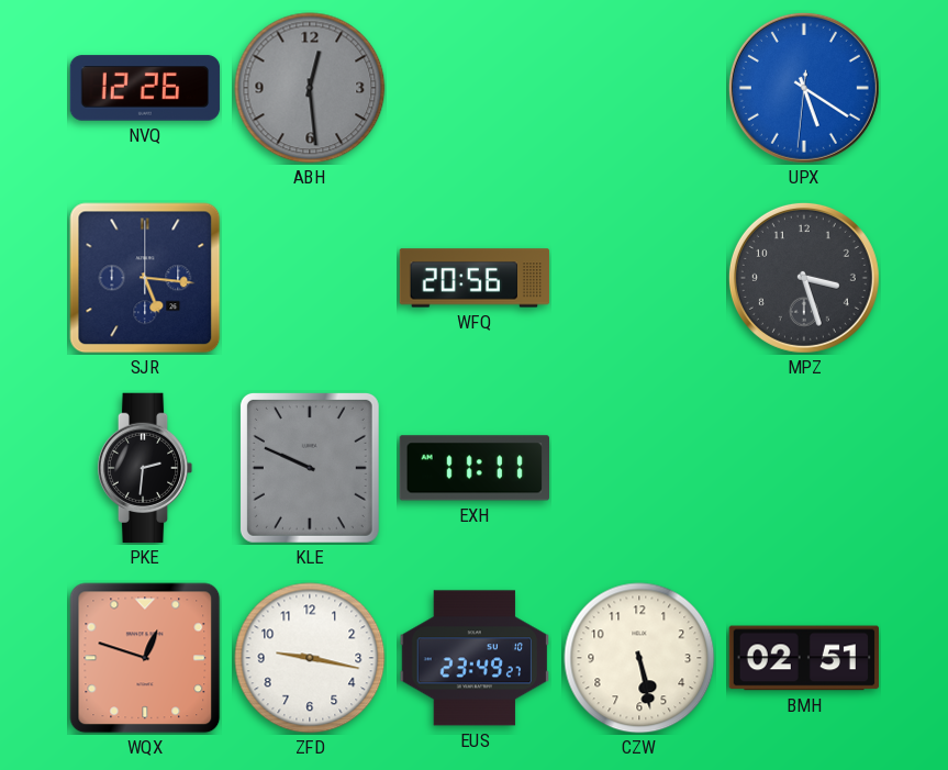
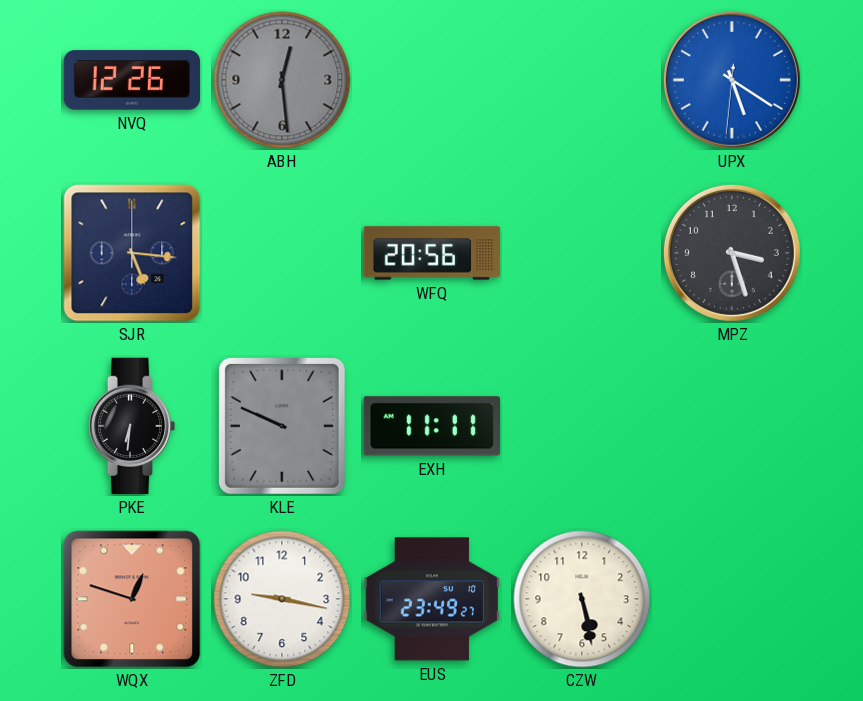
PKE: 2:31 -> 6:31 (132, 426)
BMH: 02:51 -> none (804, 658)
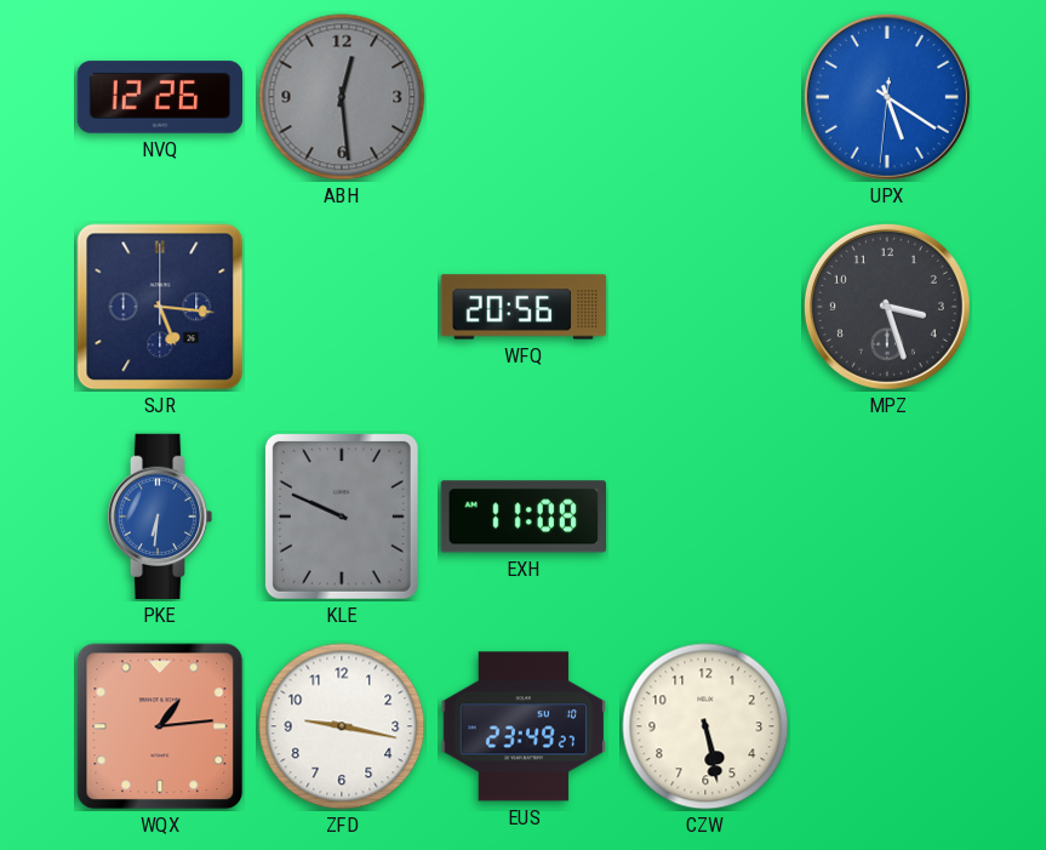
PKE dial: black -> blue (160, 517)
EXH: 11:11 -> 11:08 (522, 517)
WQX: 12:48 -> 1:14 (160, 726)
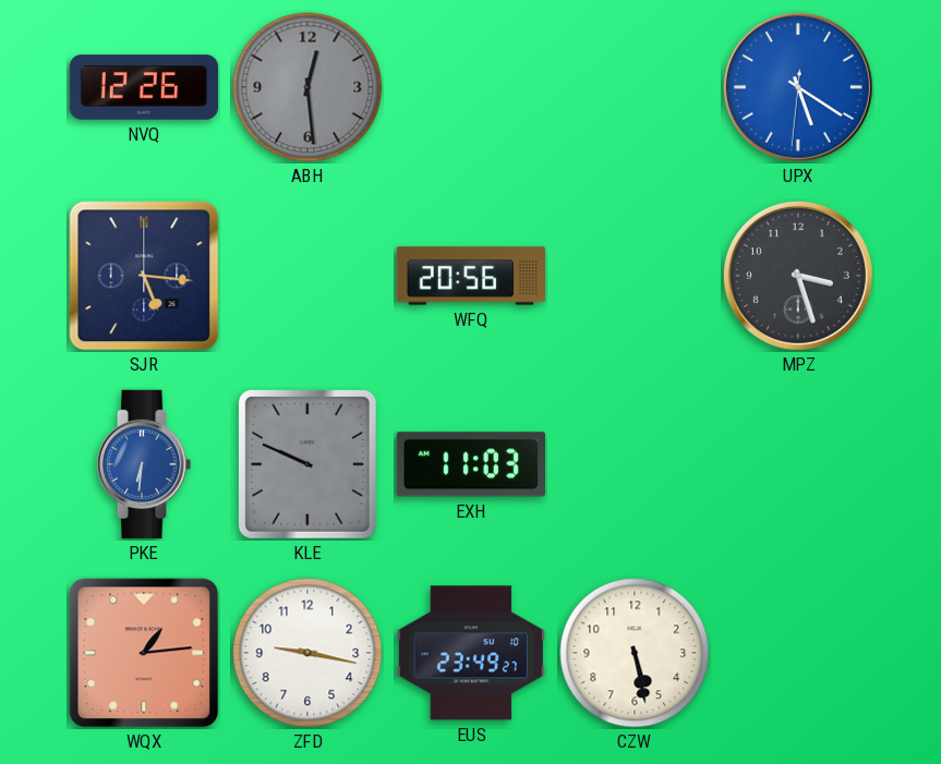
EXH: 11:08 -> 11:03 (470, 464)
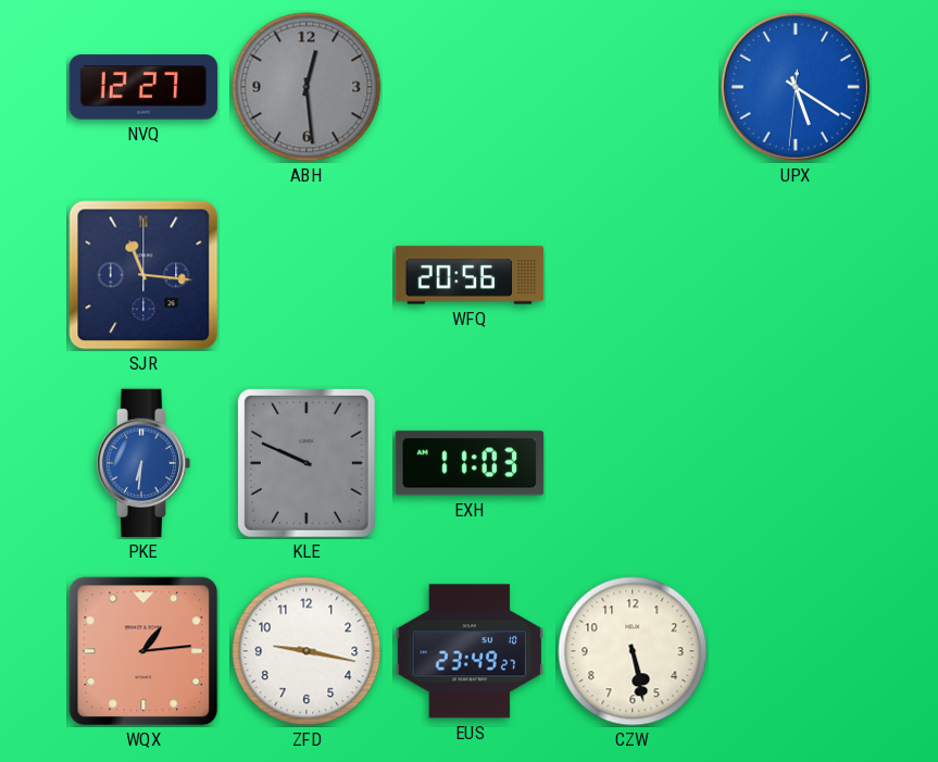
NVQ: 12:26 -> 12:27 (143, 87)
SJR: 5:16 -> 11:16 (143, 275)
MPZ: 3:27 -> none (798, 276)
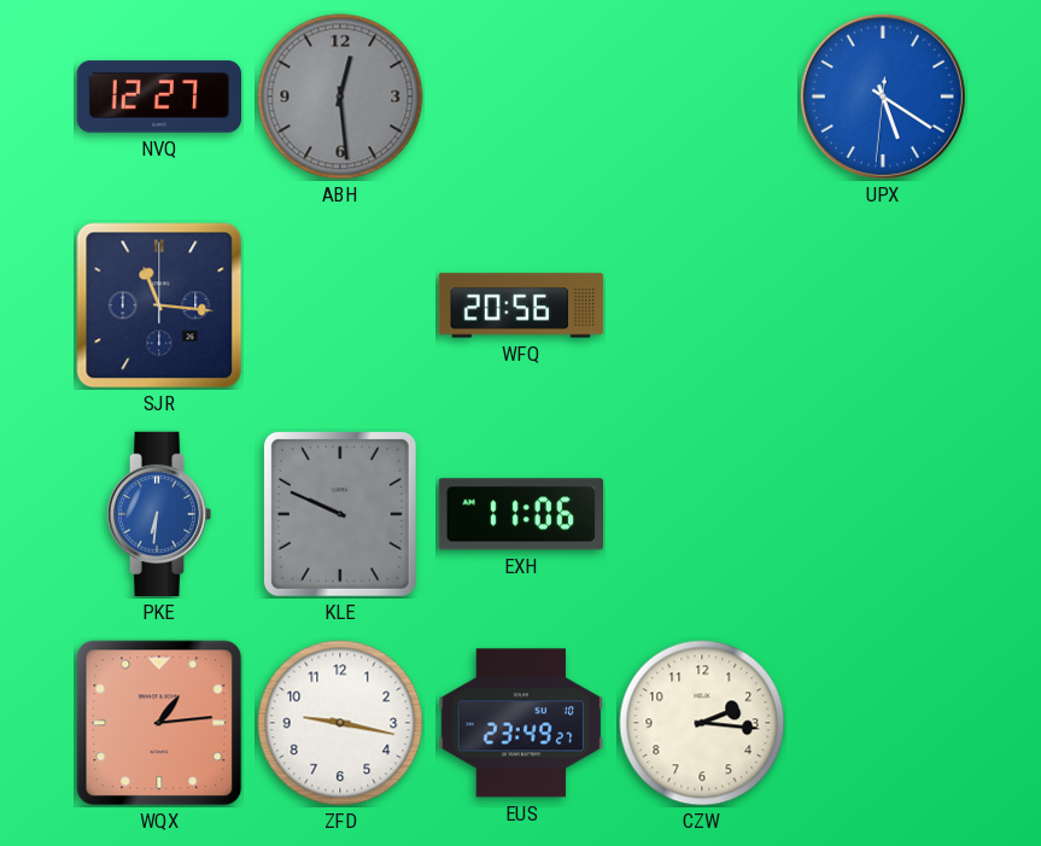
EXH: 11:03 -> 11:06 (520, 514)
CZW: 5:28 -> 2:16 (702, 723)
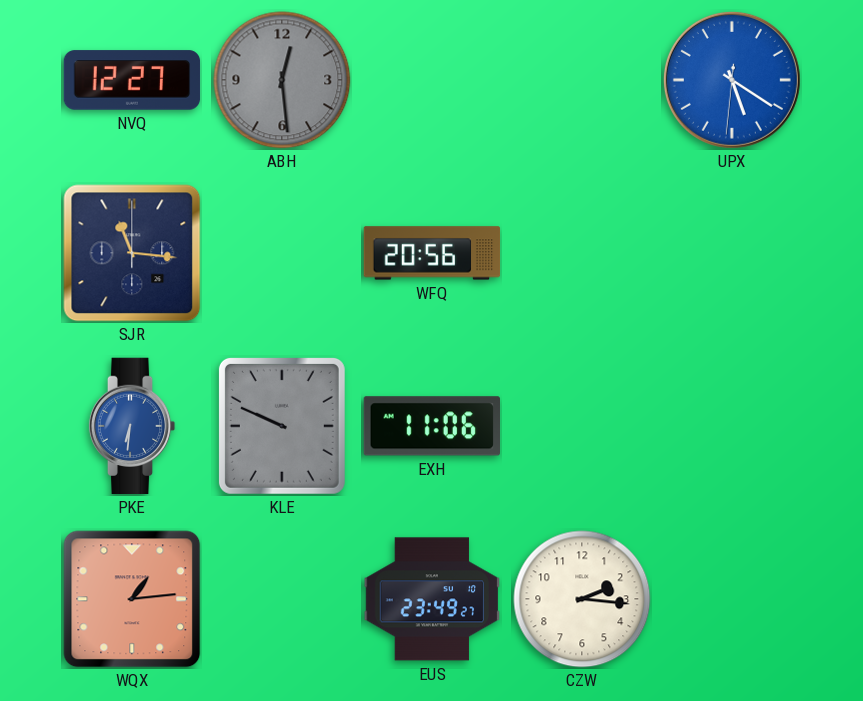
ZFD: 9:17 -> none (340, 723)
